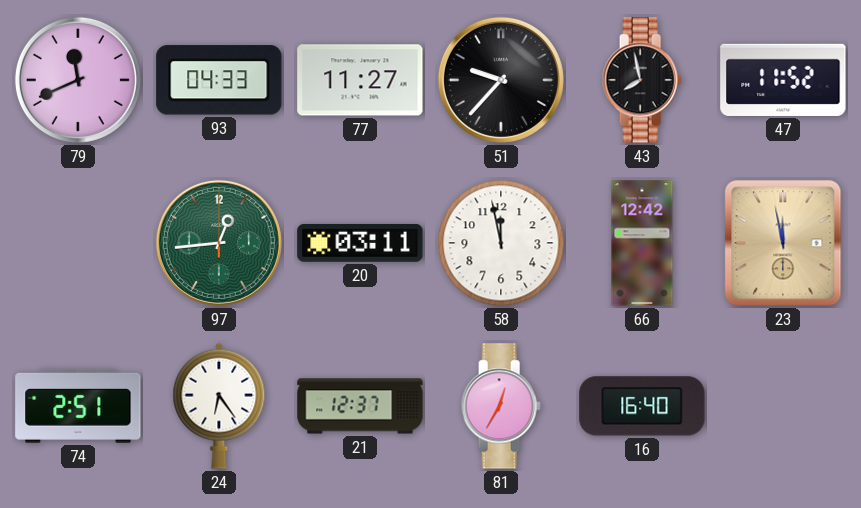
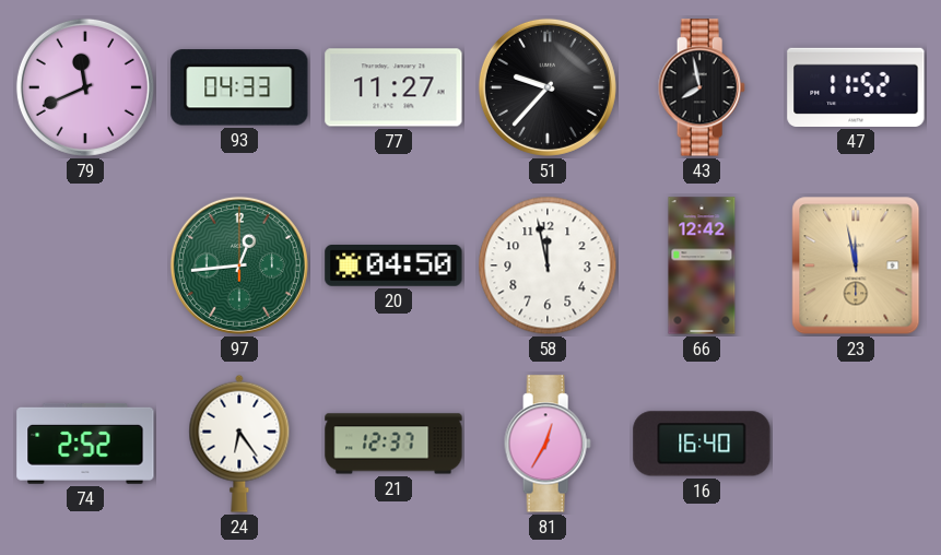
20: 03:11 -> 04:50 (393, 265)
74: 2:51 -> 2:52 (85, 444)
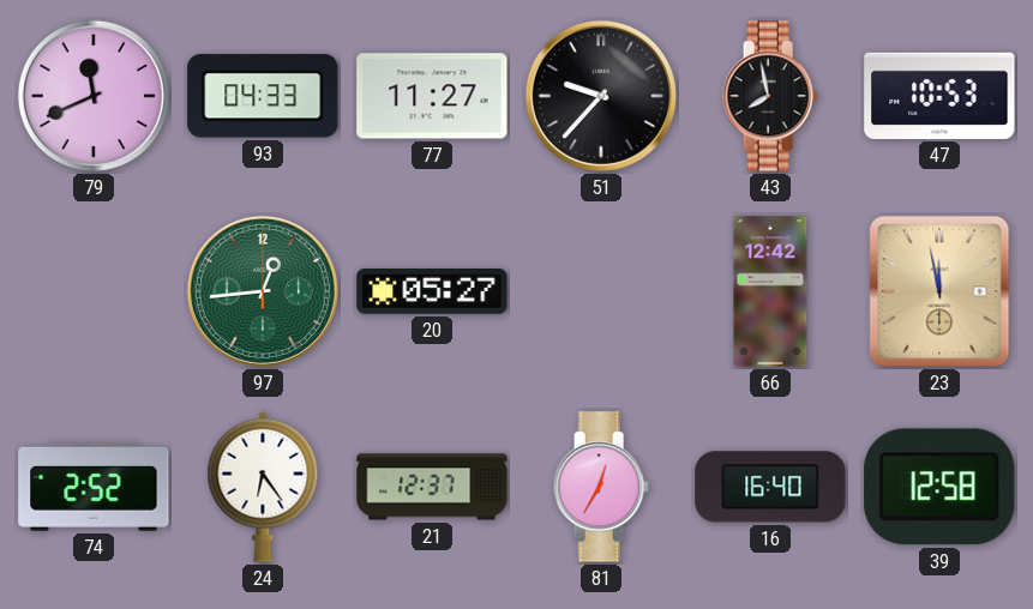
47: 11:52 -> 10:53 (939, 96)
20: 04:50 -> 05:27 (432, 291)
58: 11:58 -> none (548, 265)
39: none -> 12:58 (939, 487)
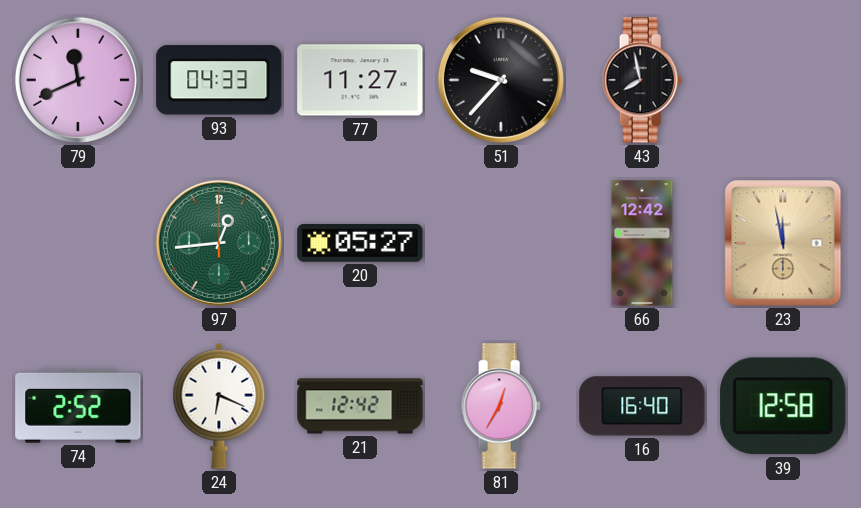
47: 10:53 -> none (939, 96)
24: 6:24 -> 6:19 (219, 406)
21: 12:37 -> 12:42 (360, 406)
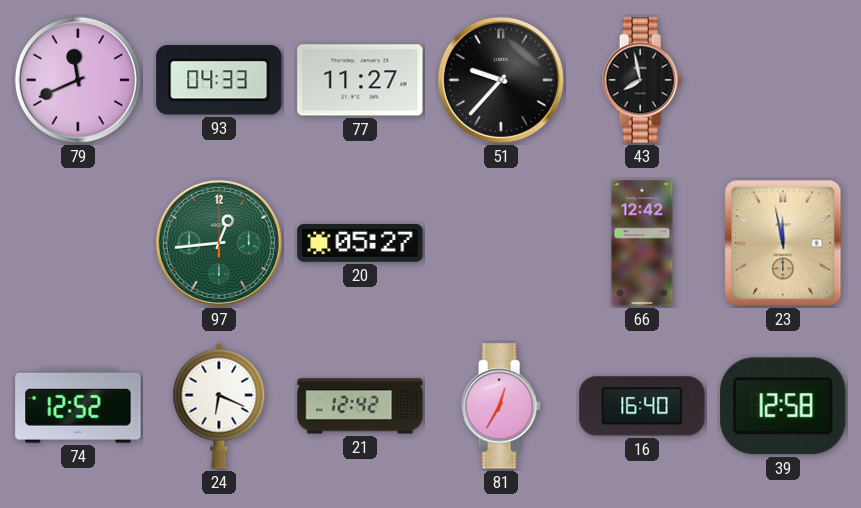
74: 2:52 -> 12:52 (78, 406)
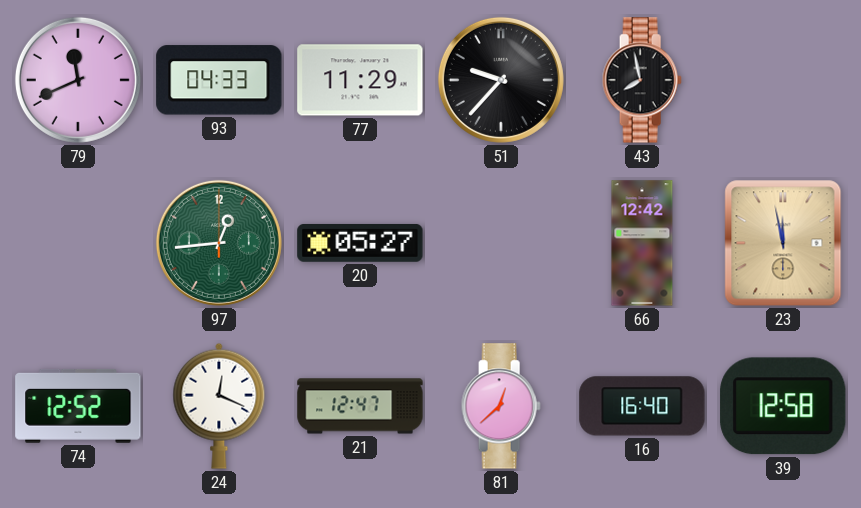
77: 11:27 -> 11:29 (360, 80)
24: 6:19 -> 12:19 (219, 406)
21: 12:42 -> 12:47 (360, 406)
81: 12:35 -> 12:38 (501, 406)
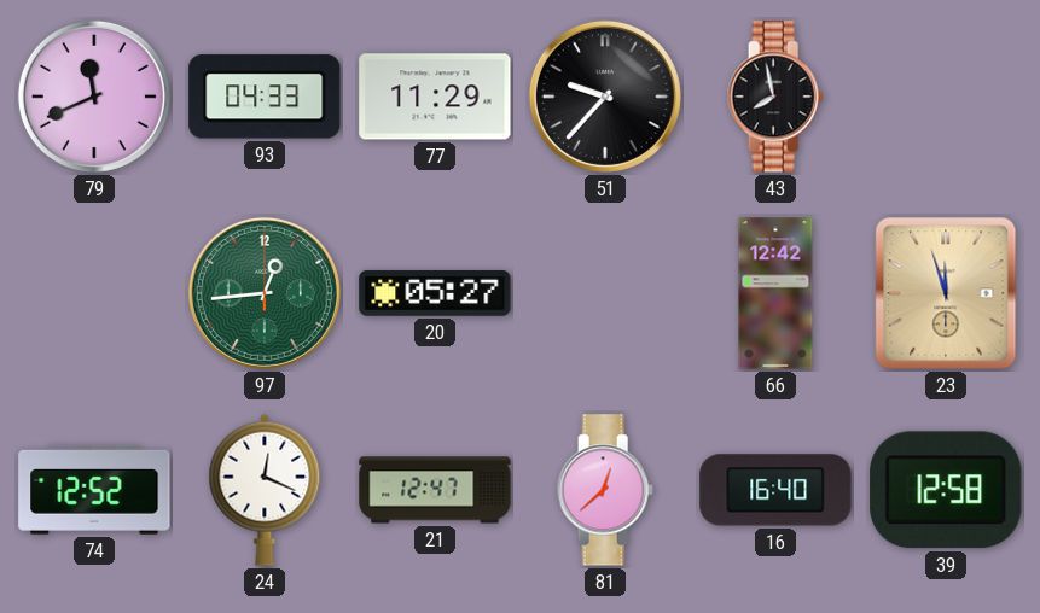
23: 11:58 -> 11:57 (946, 293)
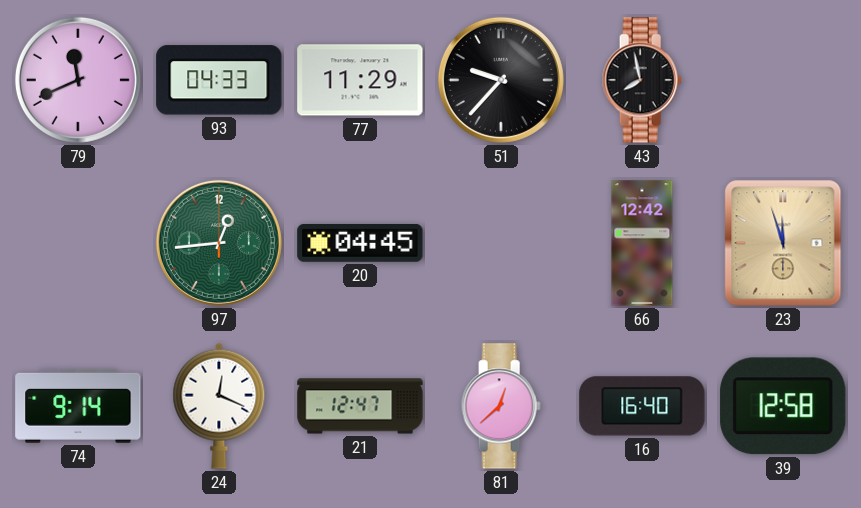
20: 05:27 -> 04:45 (360, 243)
74: 12:52 -> 9:14 (78, 406)
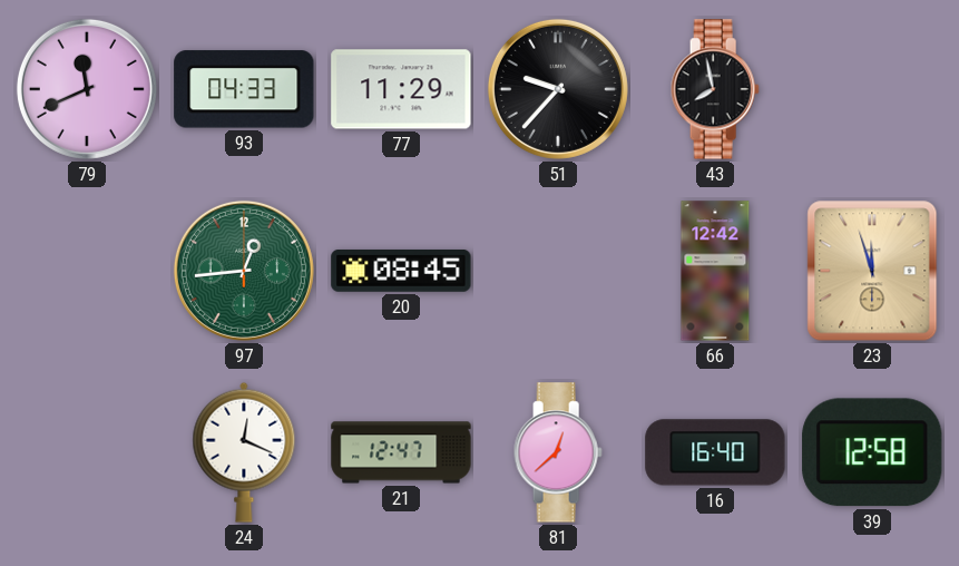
20: 04:45 -> 08:45 (401, 271)
74: 9:14 -> none (78, 406)
